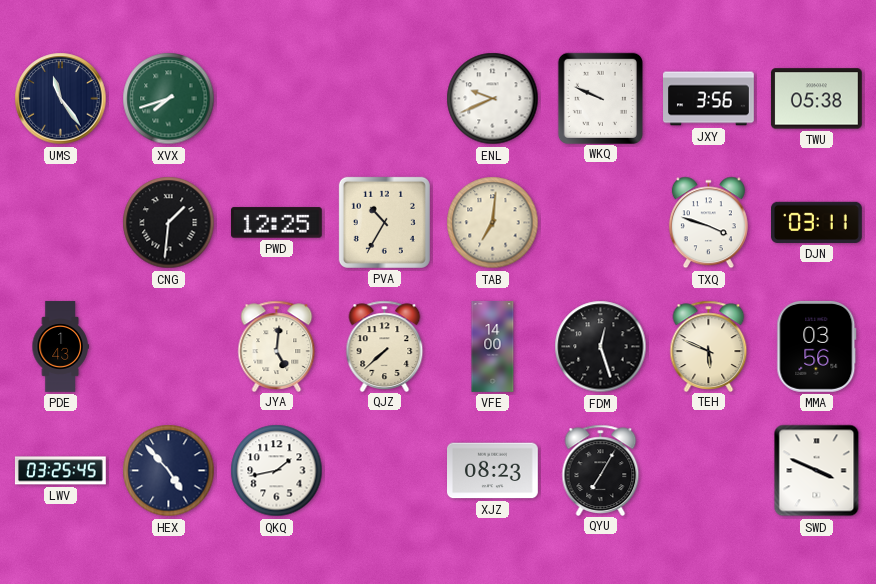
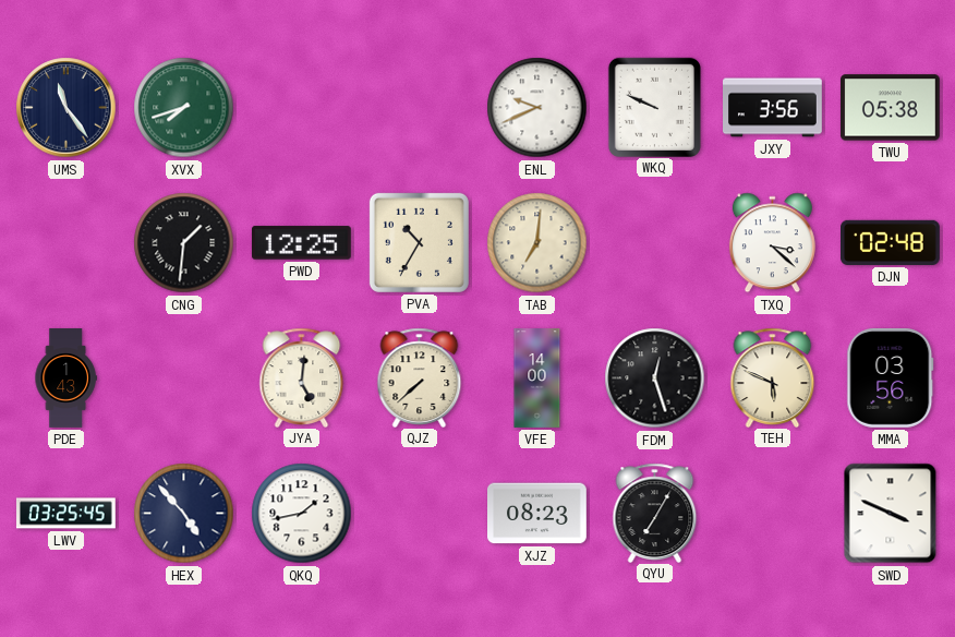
TXQ: 3:48 -> 3:22 (772, 243)
DJN: 03:11 -> 02:48 (891, 242)
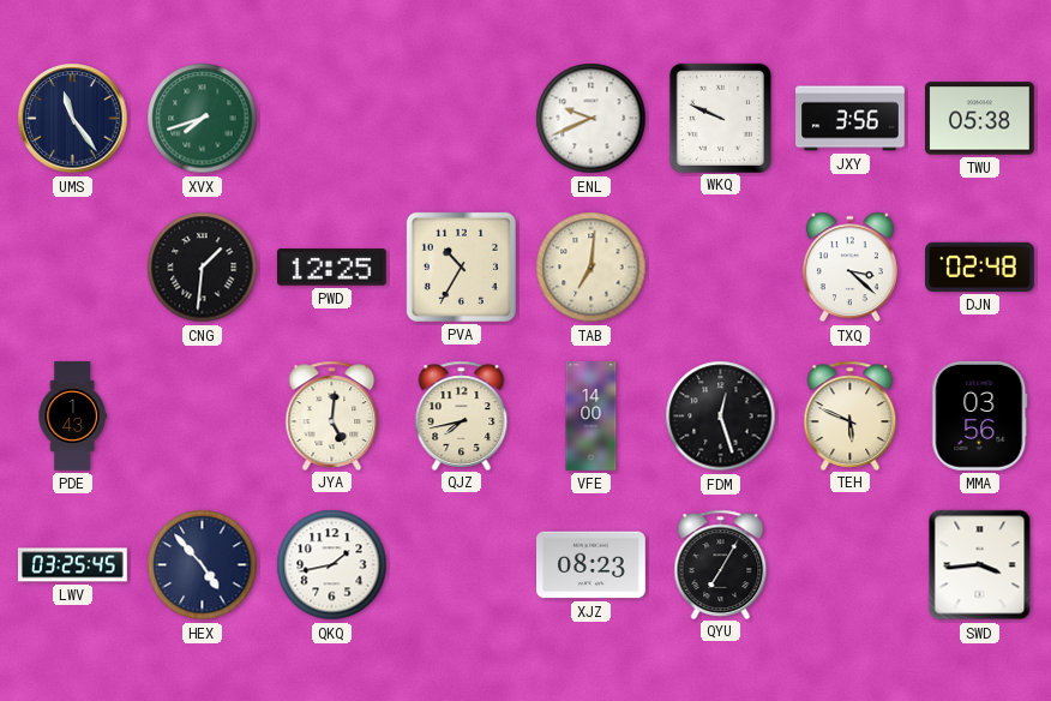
QJZ: 7:38 -> 7:43 (462, 415)
SWD: 3:49 -> 3:44 (980, 565)
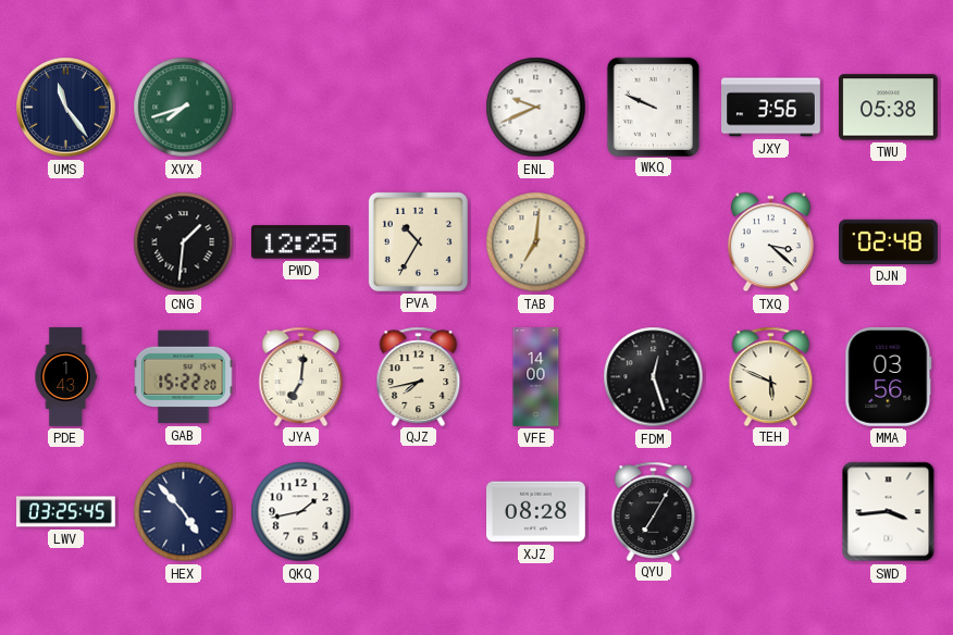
GAB: none -> 15:22 (184, 377)
JYA: 5:01 -> 7:01 (301, 376)
XJZ: 08:23 -> 08:28 (536, 512)
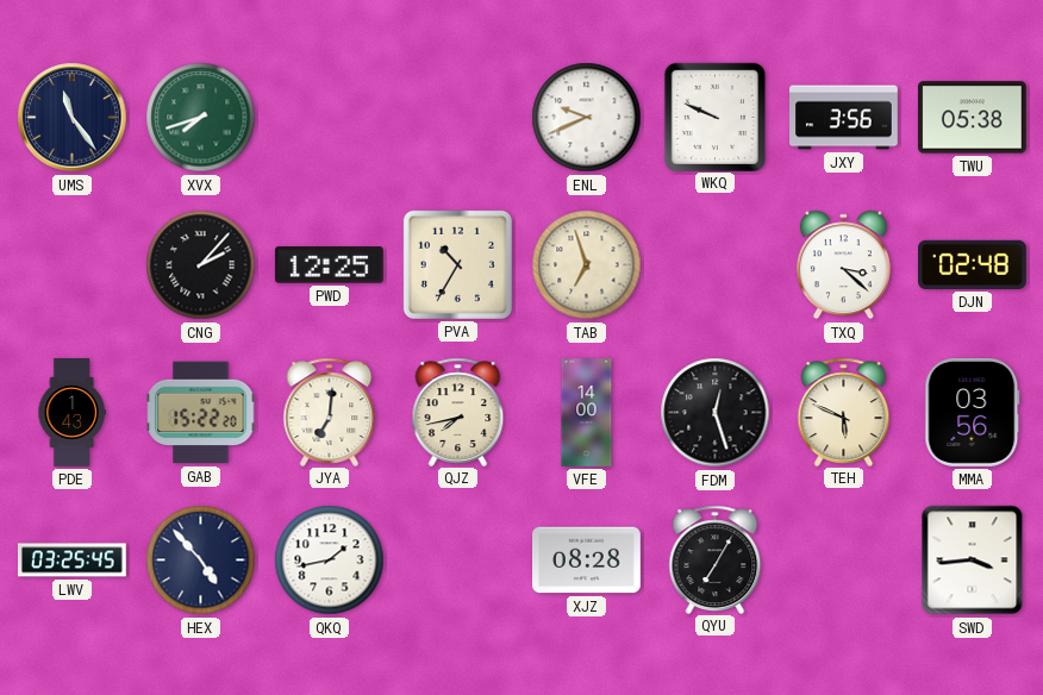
CNG: 1:31 -> 2:07 (201, 265)
TAB: 7:01 -> 6:57 (587, 265)
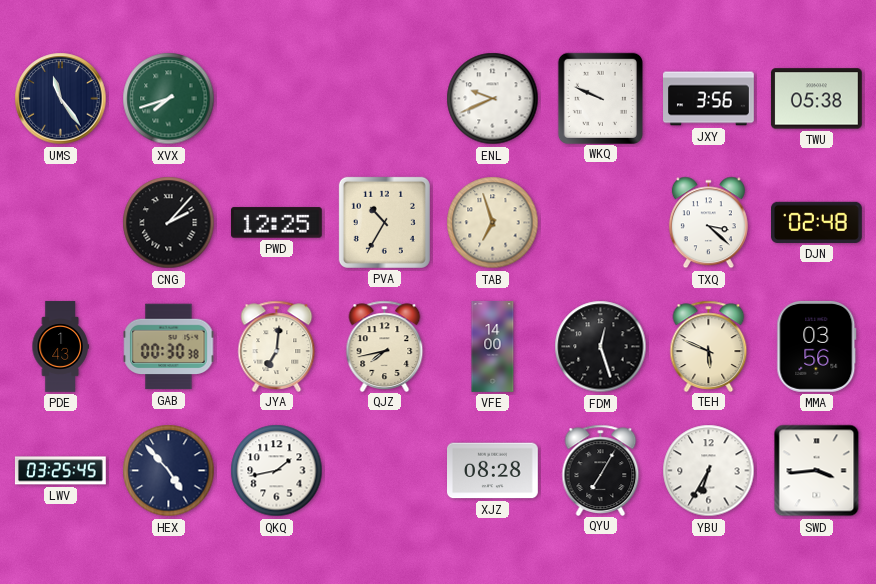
GAB: 15:22 -> 00:30 (169, 347)
YBU: none -> 6:35 (709, 471)
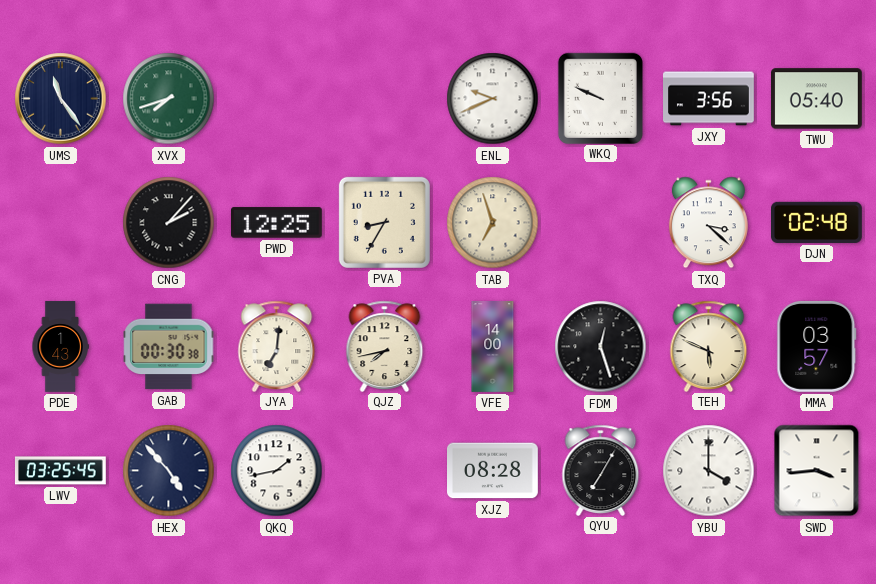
TWU: 05:38 -> 05:40 (816, 99)
PVA: 10:35 -> 8:35 (384, 222)
MMA: 03:56 -> 03:57 (817, 347)
YBU: 6:35 -> 4:00 (709, 471)
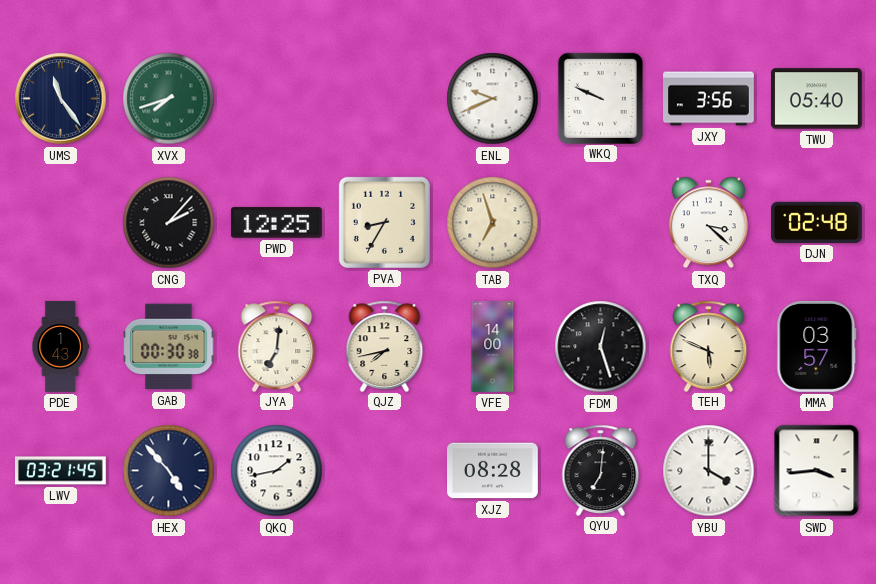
LWV: 03:25 -> 03:21 (61, 471)
QYU: 7:05 -> 7:01 (601, 470)
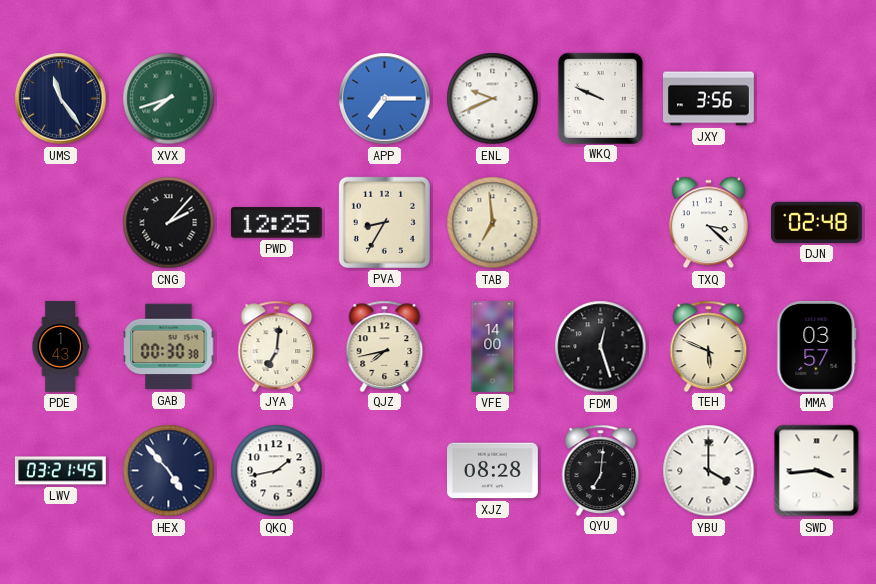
APP: none -> 7:15 (385, 99)
TWU: 05:40 -> none (816, 99)
TAB: 6:57 -> 6:59 (493, 223)
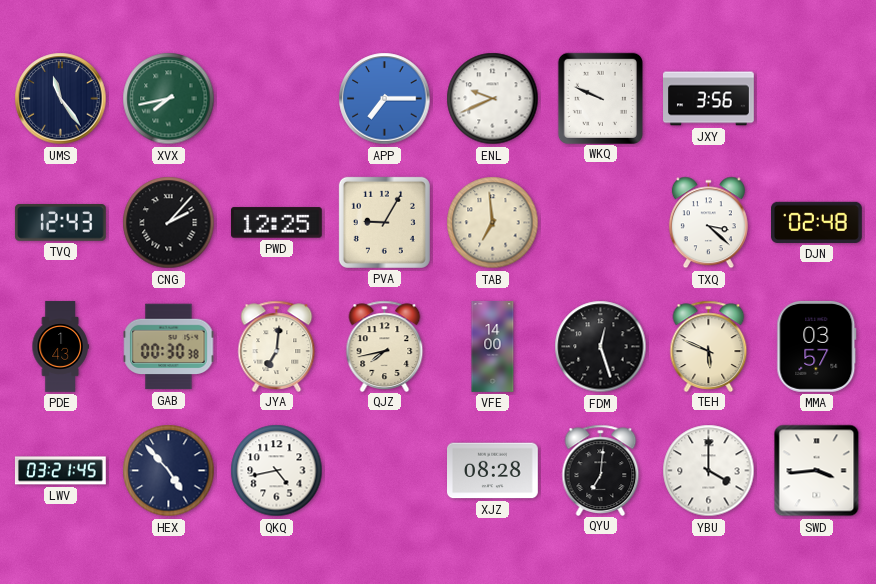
XVX: 7:42 -> 7:43 (169, 99)
TVQ: none -> 12:43 (60, 223)
PVA: 8:35 -> 9:05 (384, 222)
QKQ: 1:43 -> 4:43 (277, 471)
